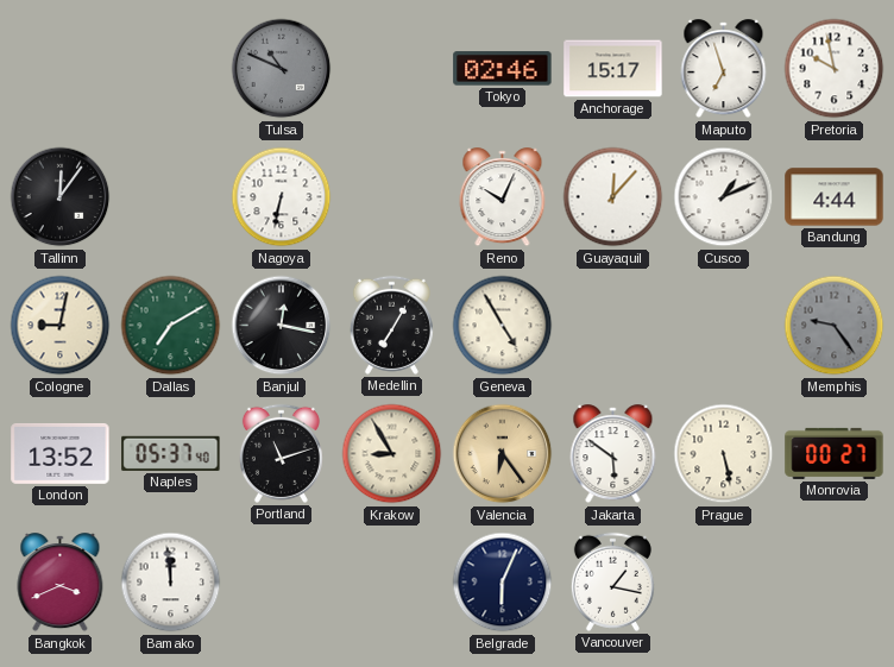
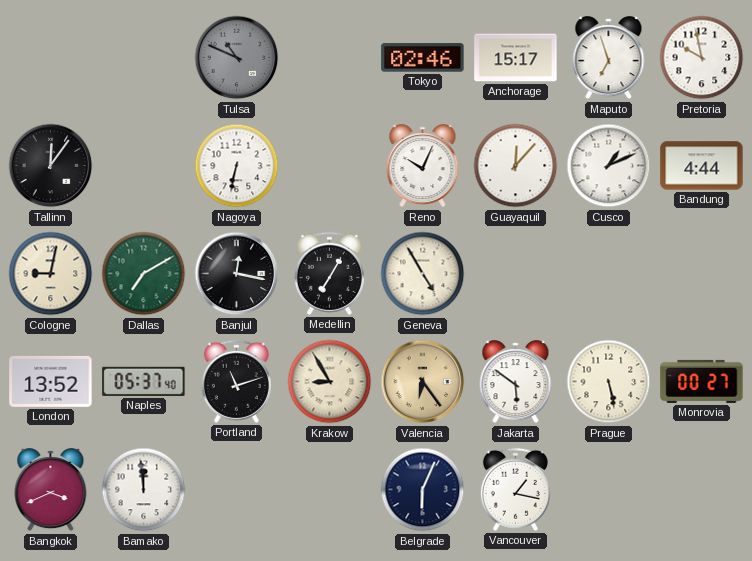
Memphis: 9:24 -> none (835, 326)
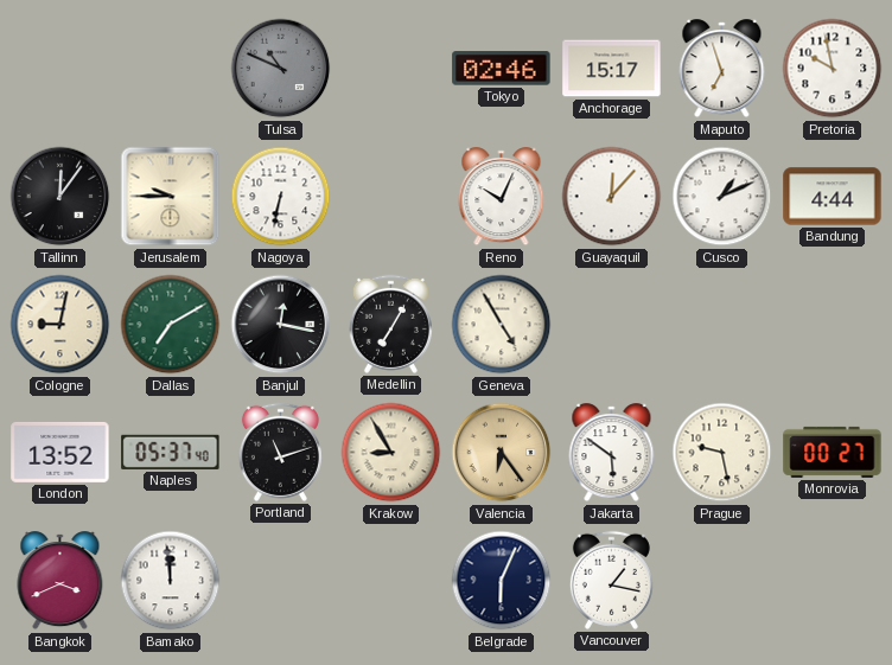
Jerusalem: none -> 9:45 (171, 197)
Prague: 5:28 -> 9:28 (722, 453)
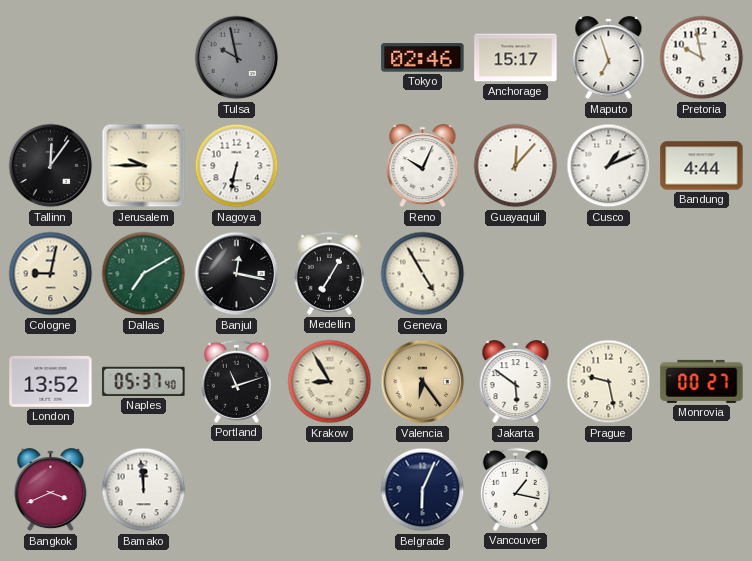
Tulsa: 10:49 -> 9:58 (237, 58)
